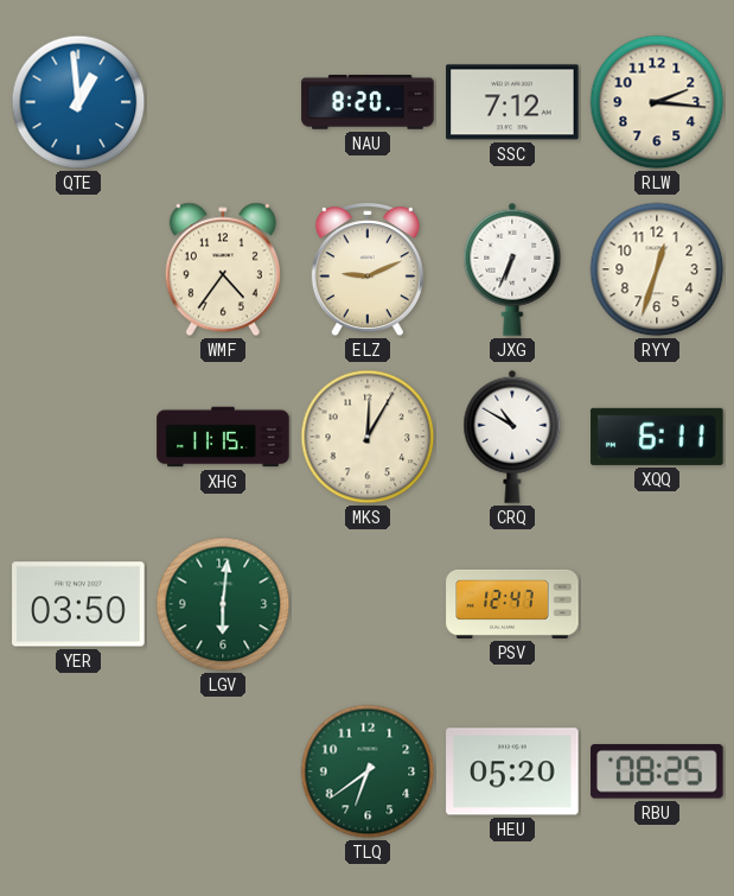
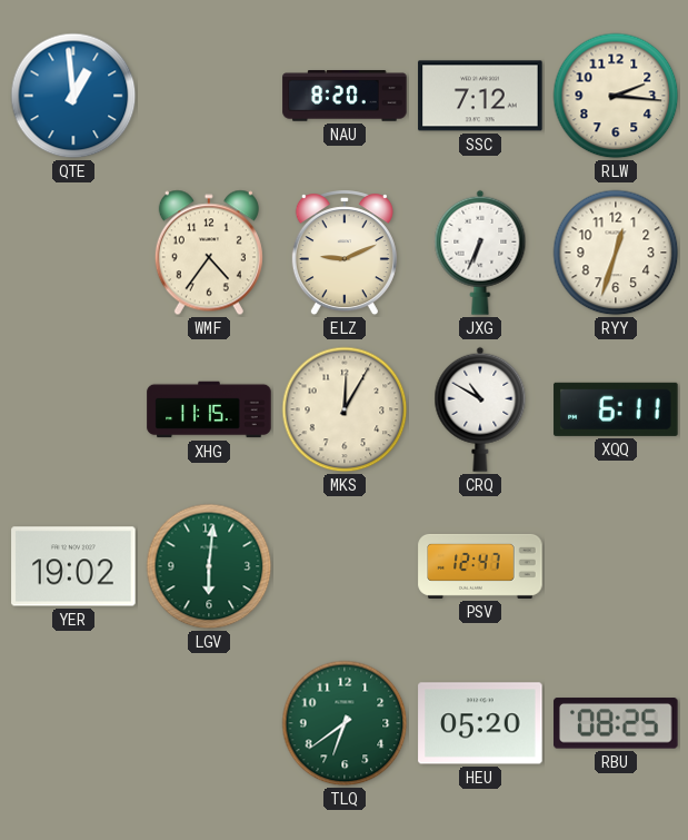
YER: 03:50 -> 19:02 (73, 566)
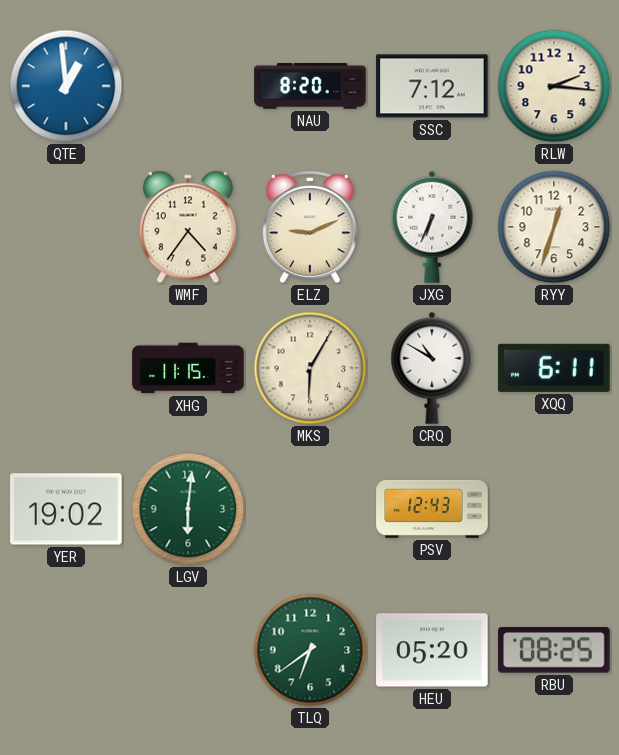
MKS: 12:05 -> 6:05 (310, 368)
PSV: 12:47 -> 12:43 (432, 509)
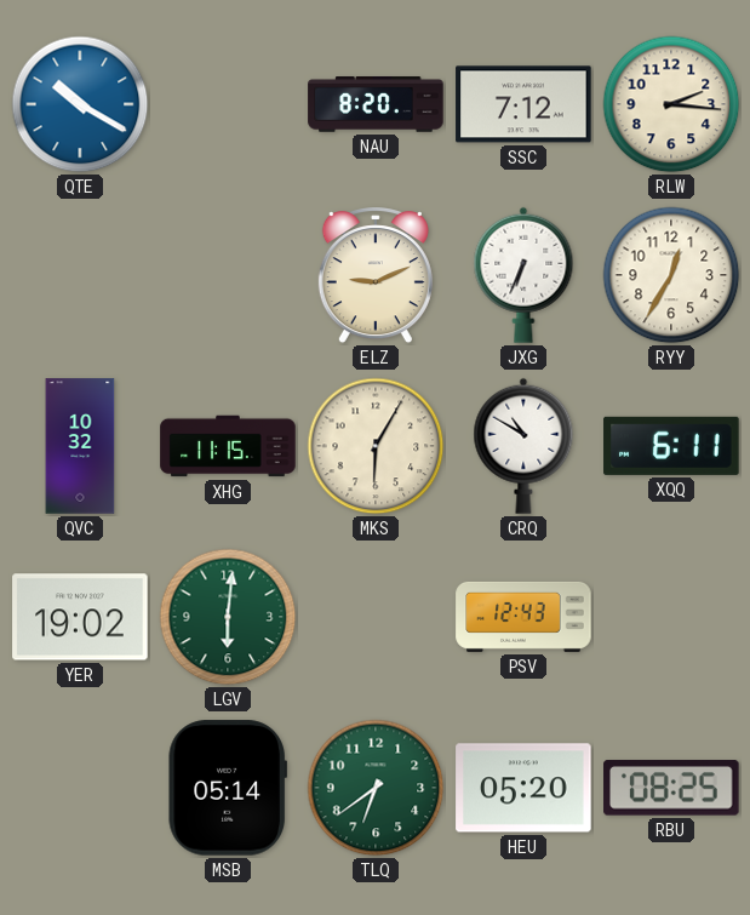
QTE: 12:59 -> 10:20 (80, 104)
WMF: 4:36 -> none (188, 227)
RYY: 12:33 -> 12:35 (671, 275)
QVC: none -> 10:32 (80, 446)
MSB: none -> 05:14 (228, 788)
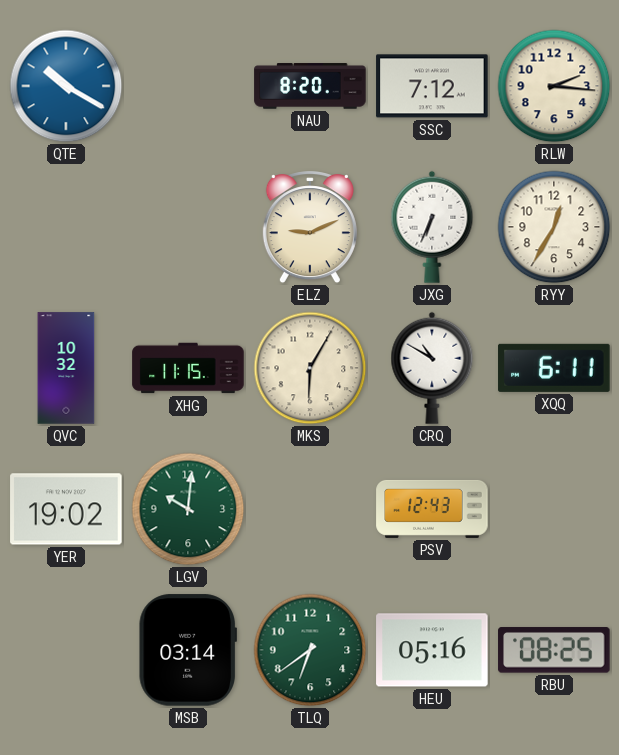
LGV: 6:01 -> 10:01 (188, 509)
MSB: 05:14 -> 03:14 (188, 650)
HEU: 05:20 -> 05:16 (432, 650)
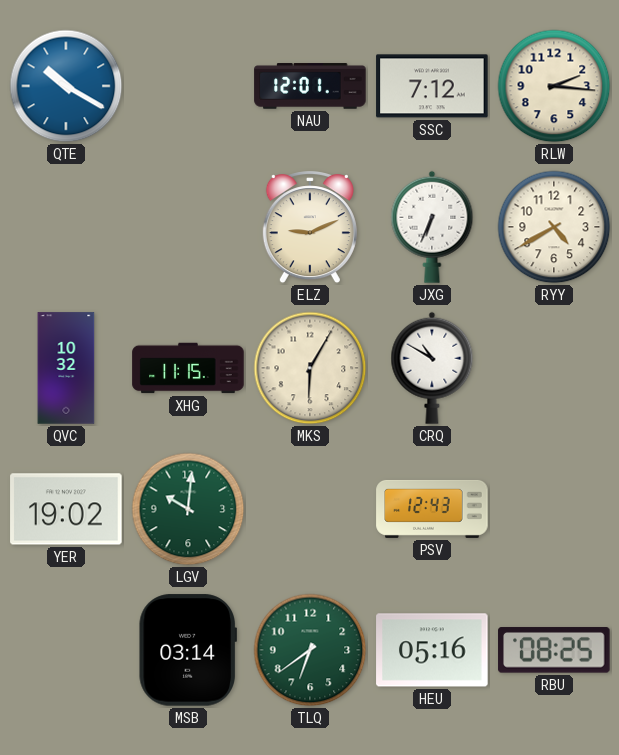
NAU: 8:20 -> 12:01 (310, 86)
RYY: 12:35 -> 4:40 (554, 227)
XQQ: 6:11 -> none (554, 368)
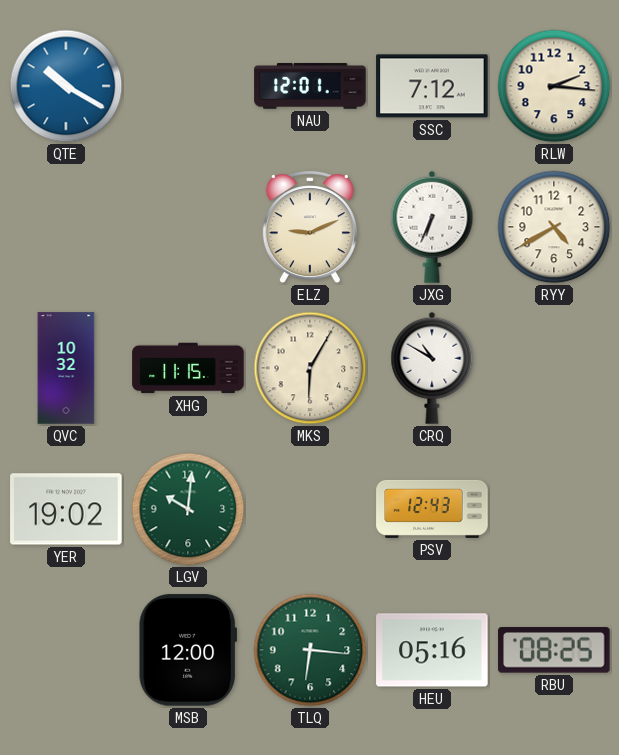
MSB: 03:14 -> 12:00 (188, 650)
TLQ: 6:39 -> 6:16 (310, 650)
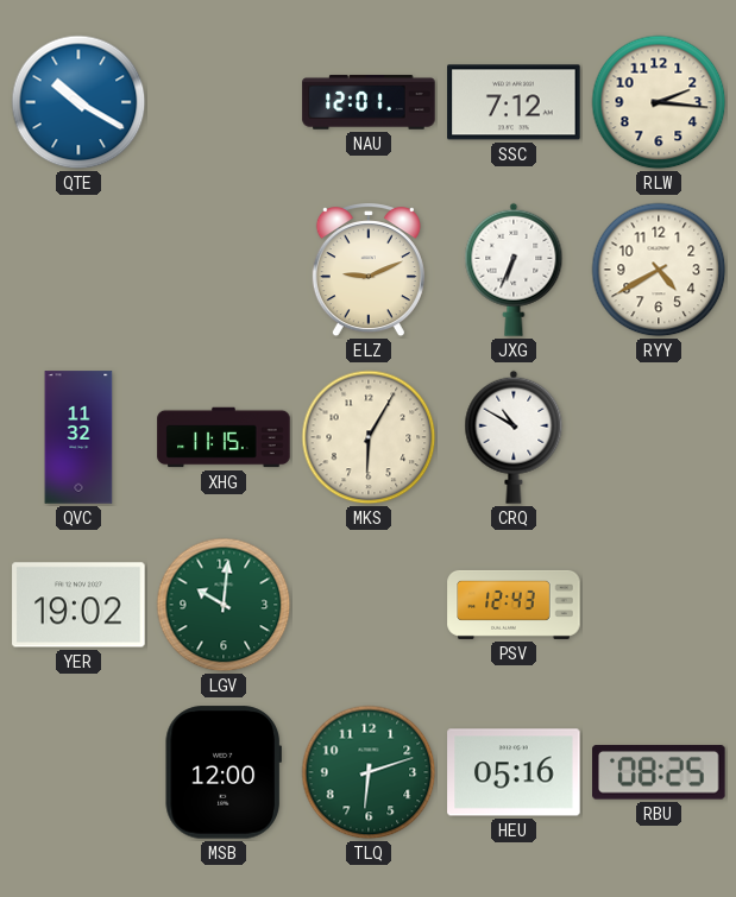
QVC: 10:32 -> 11:32 (78, 437)
TLQ: 6:16 -> 6:12 (369, 772)
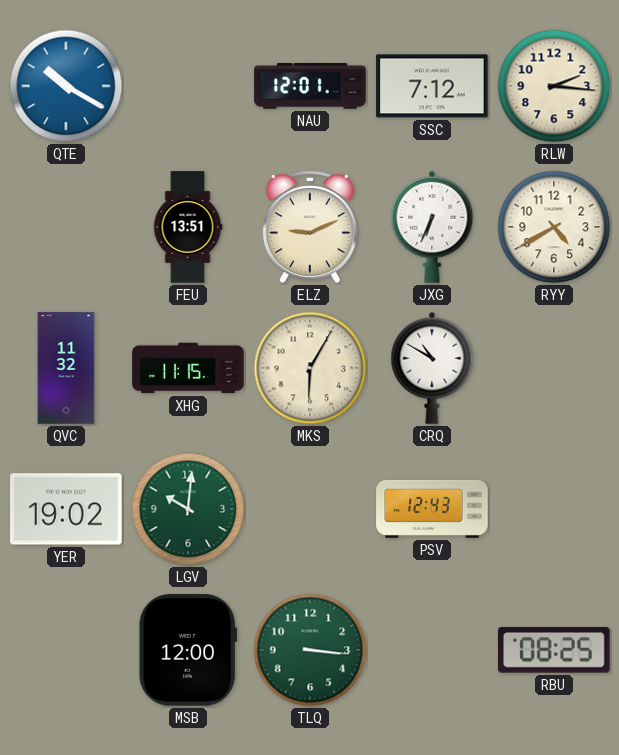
FEU: none -> 13:51 (188, 227)
TLQ: 6:12 -> 3:16 (310, 650)
HEU: 05:16 -> none (514, 772)
